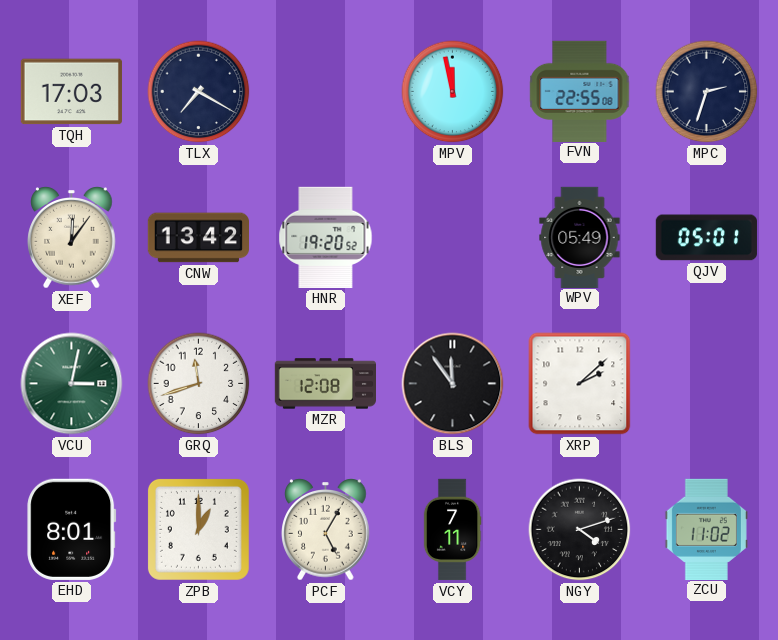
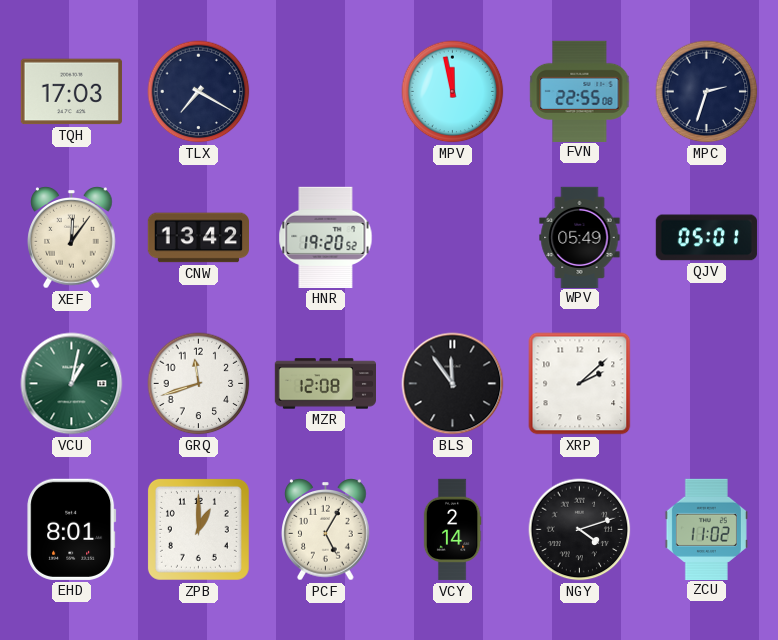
VCU: 3:02 -> 1:02 (72, 384)
VCY: 7:11 -> 2:14 (452, 530)
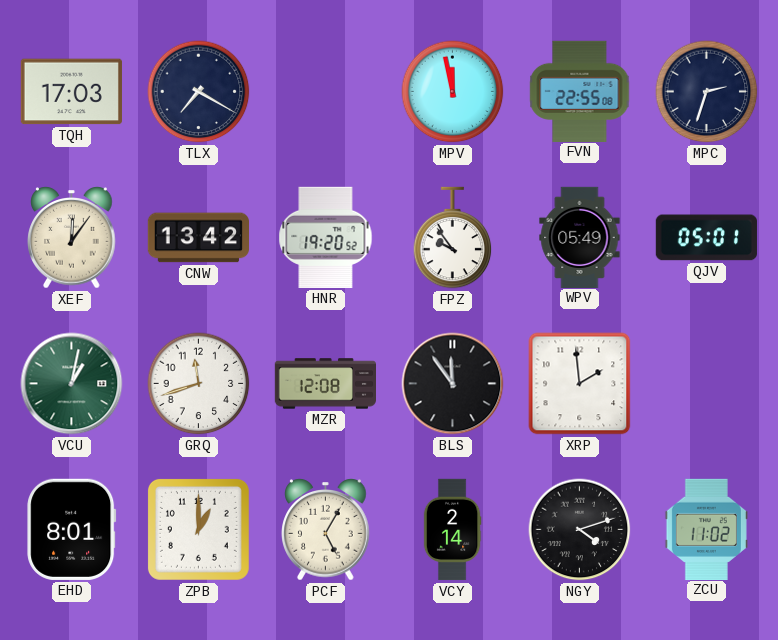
FPZ: none -> 9:54 (453, 238)
XRP: 2:08 -> 1:59 (580, 384)
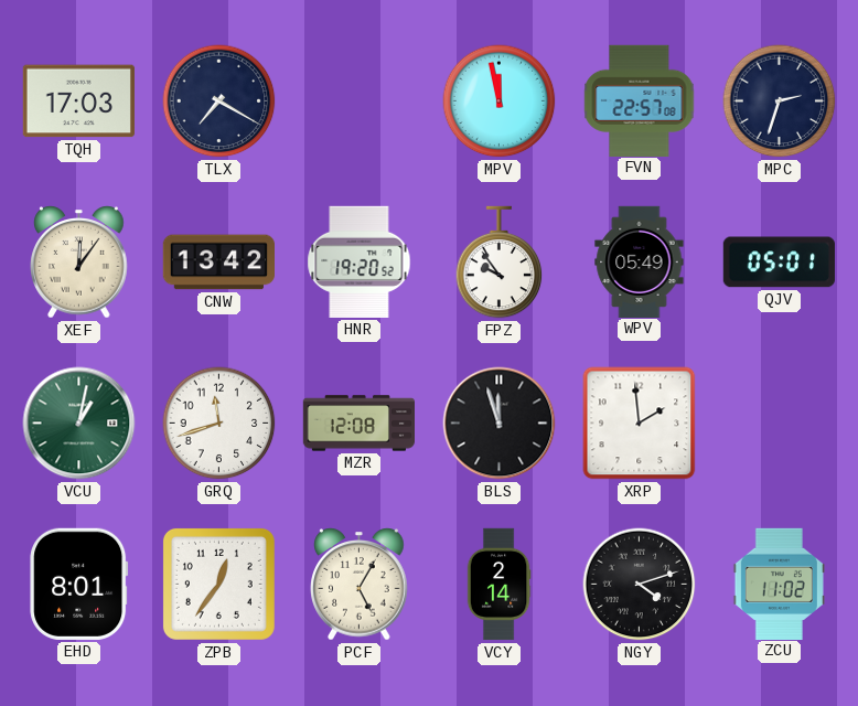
FVN: 22:55 -> 22:57 (640, 100)
BLS: 11:54 -> 11:57 (500, 424)
ZPB: 1:00 -> 12:36 (218, 584)
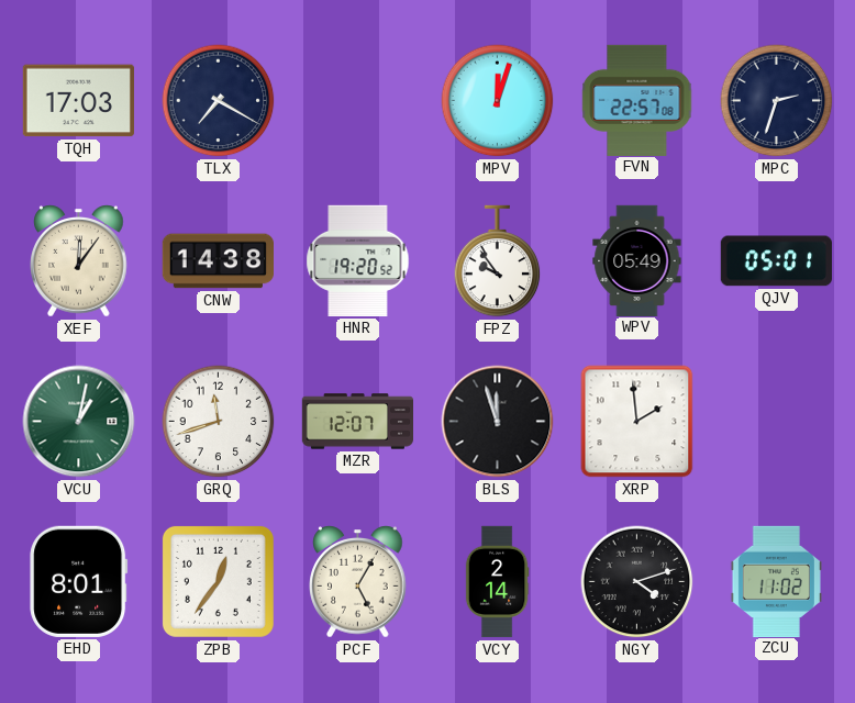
MPV: 11:58 -> 12:03 (498, 101)
CNW: 13:42 -> 14:38 (218, 261)
MZR: 12:08 -> 12:07 (358, 422)
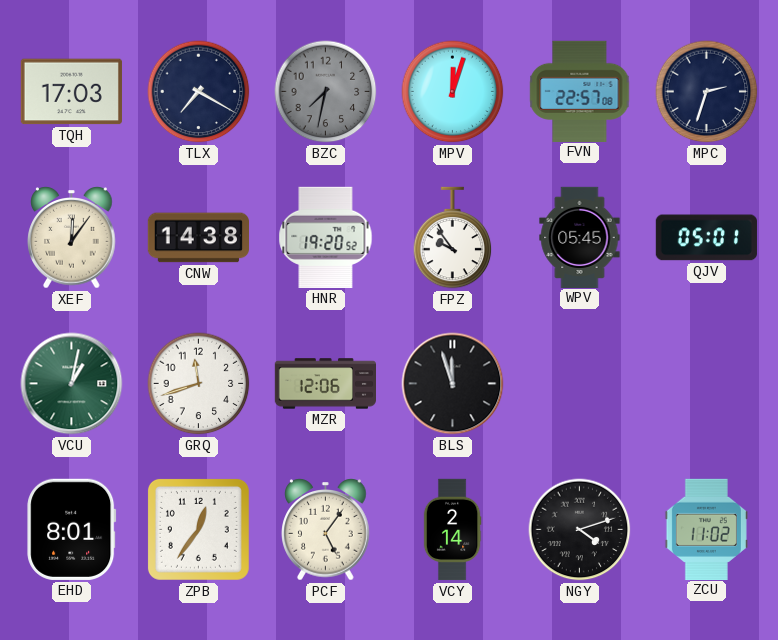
BZC: none -> 7:32 (326, 92)
WPV: 05:49 -> 05:45 (580, 237)
MZR: 12:07 -> 12:06 (326, 384)
XRP: 1:59 -> none (637, 422)
PCF: 5:05 -> 5:06 (326, 530)
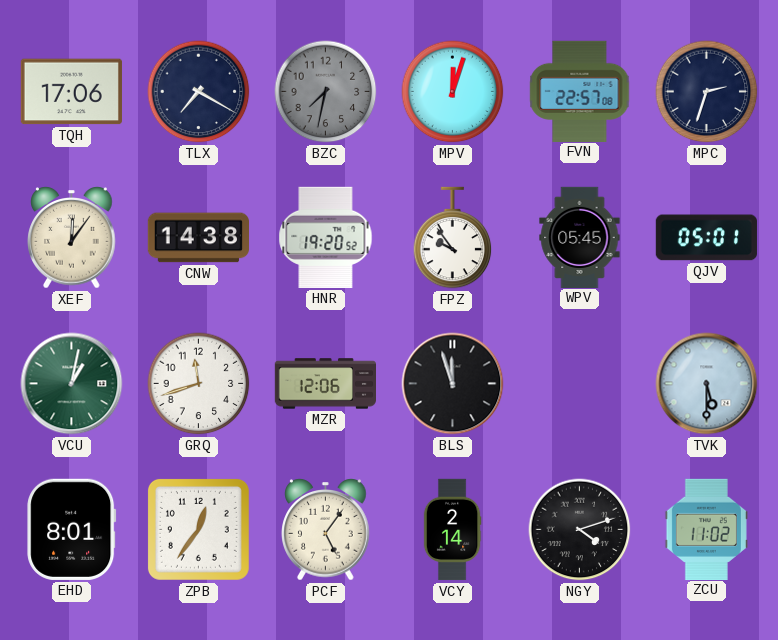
TQH: 17:03 -> 17:06 (71, 92)
TVK: none -> 5:30 (707, 384)
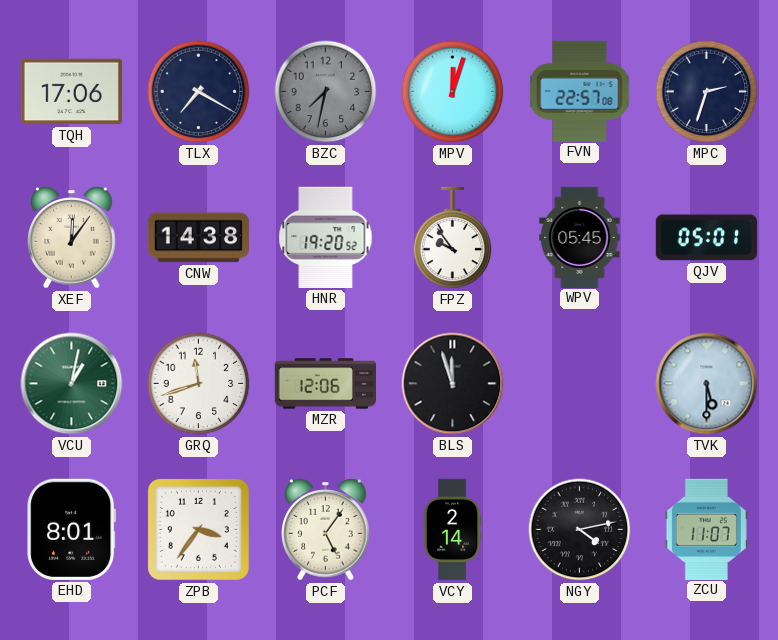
ZPB: 12:36 -> 3:36 (198, 529)
NGY: 4:12 -> 4:13 (580, 530)
ZCU: 11:02 -> 11:07 (706, 529)
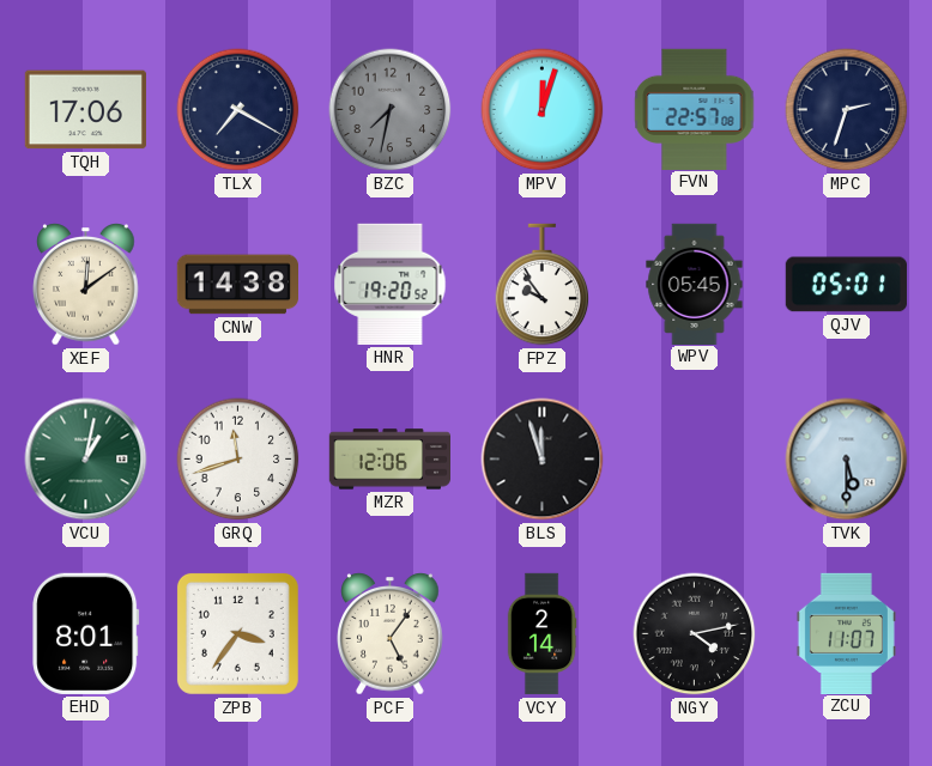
XEF: 12:06 -> 12:09 (86, 285)
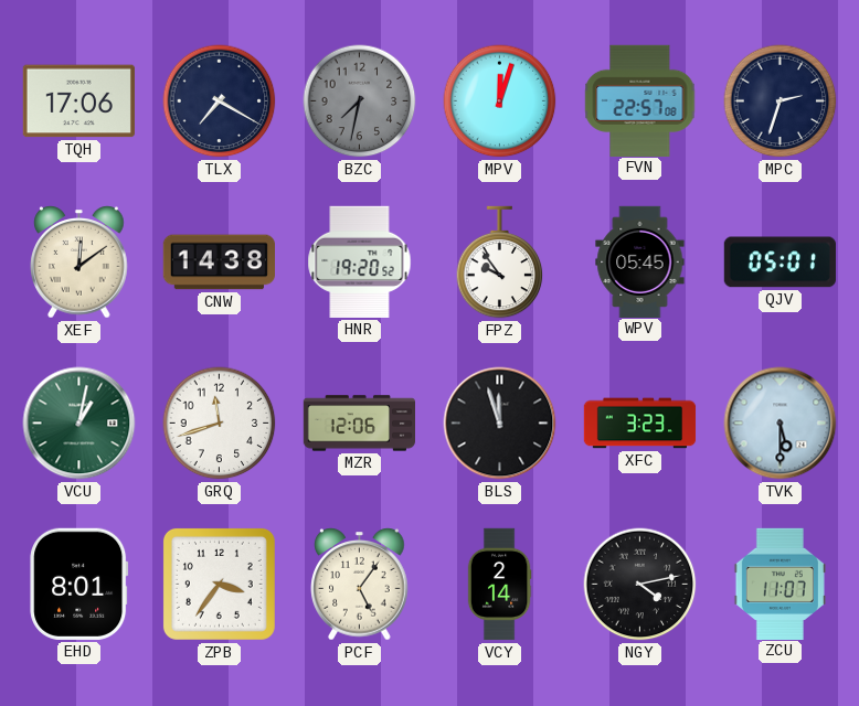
XFC: none -> 3:23 (640, 424)
